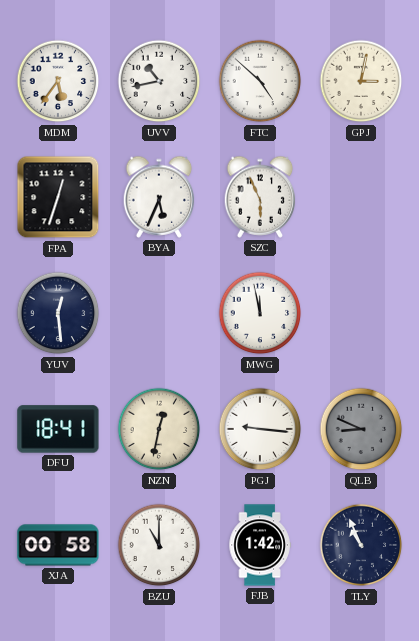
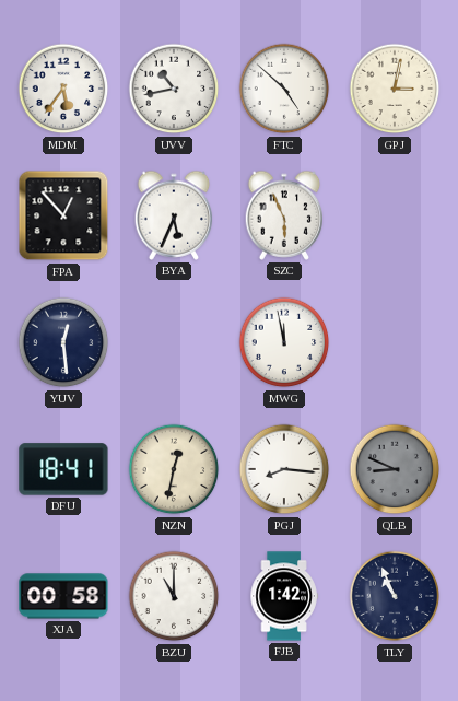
FPA: 12:33 -> 12:53 (63, 215)
PGJ: 9:16 -> 8:16 (284, 469)
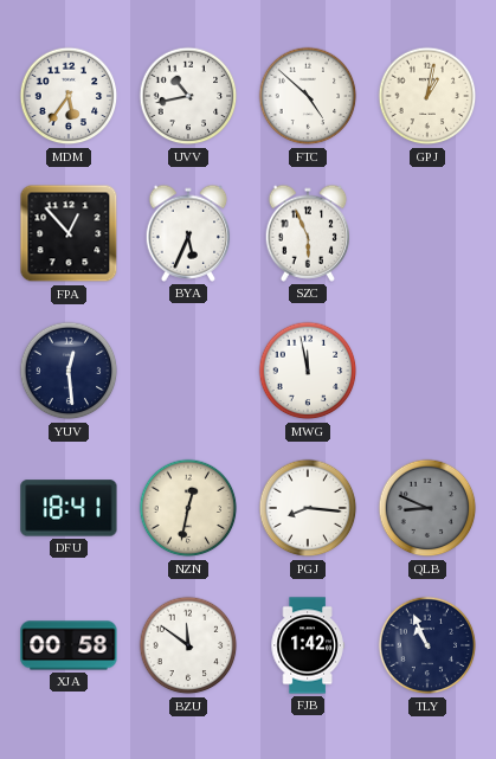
GPJ: 3:02 -> 1:02 (427, 96)
BZU: 11:00 -> 11:51 (188, 645)
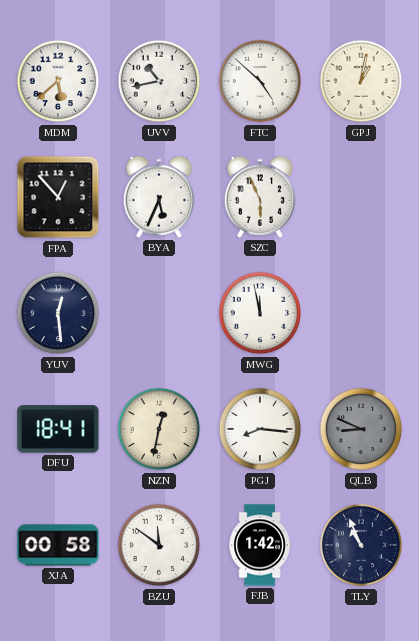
MDM: 5:36 -> 5:38 (58, 81)
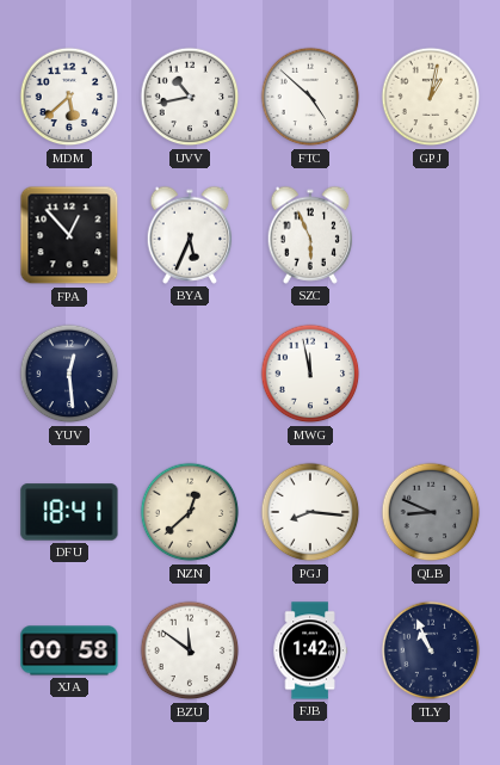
NZN: 12:32 -> 12:38 (190, 512)
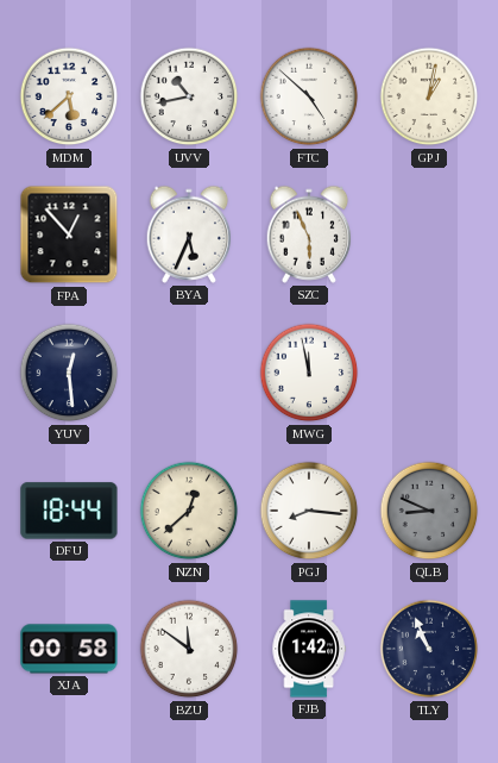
DFU: 18:41 -> 18:44 (69, 511)
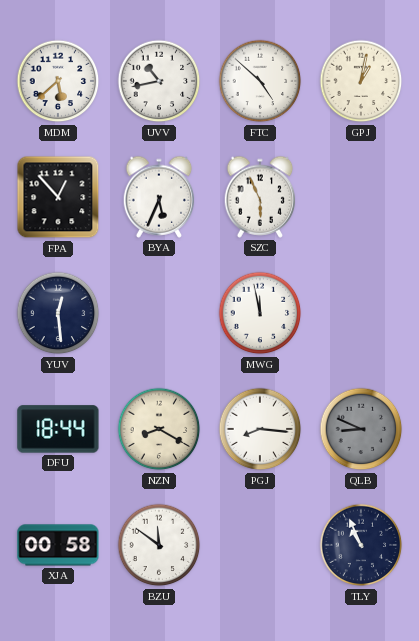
NZN: 12:38 -> 8:20 (159, 429)
FJB: 1:42 -> none (309, 649)
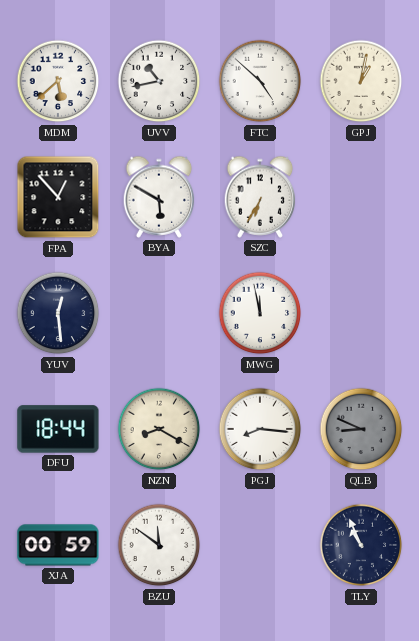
BYA: 5:34 -> 5:50 (159, 197)
SZC: 5:56 -> 6:35 (260, 197)
XJA: 00:58 -> 00:59 (58, 545)
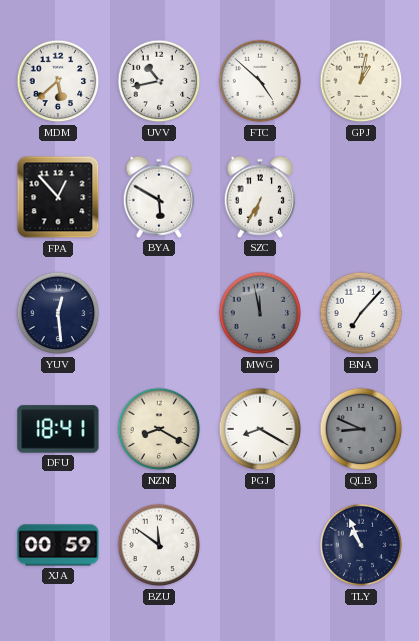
MWG dial: white -> grey (260, 313)
BNA: none -> 7:07 (361, 313)
DFU: 18:44 -> 18:41 (58, 429)
PGJ: 8:16 -> 8:20 (260, 429)
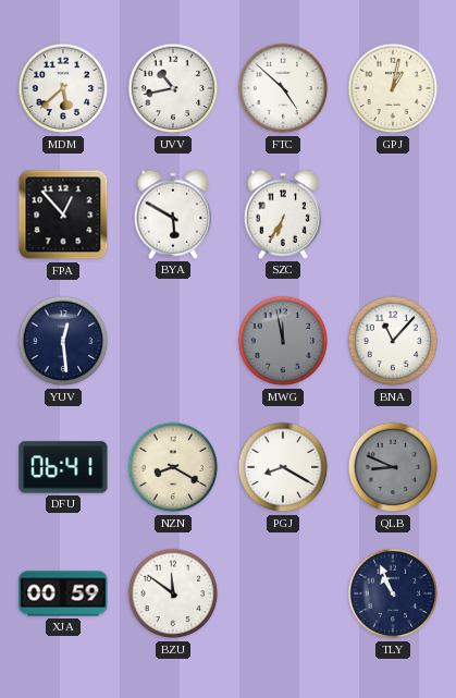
BNA: 7:07 -> 11:07 (393, 341)
DFU: 18:41 -> 06:41 (63, 467)
